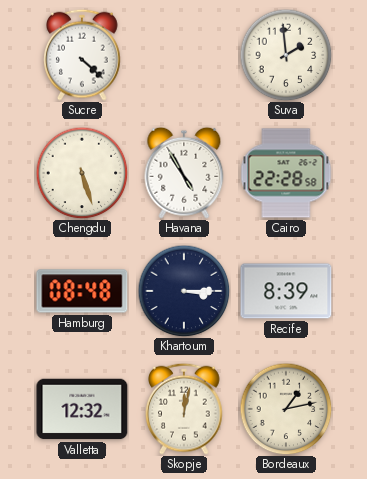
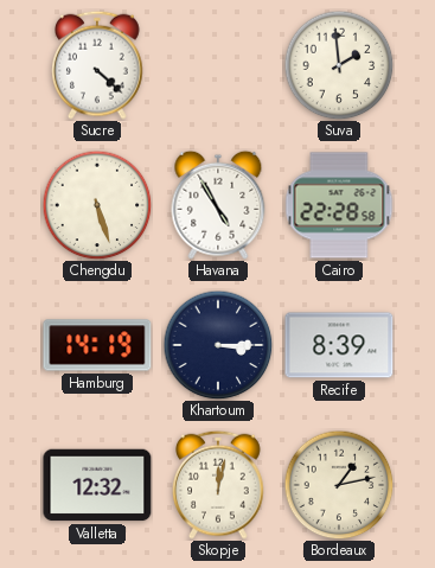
Hamburg: 08:48 -> 14:19 (97, 345)
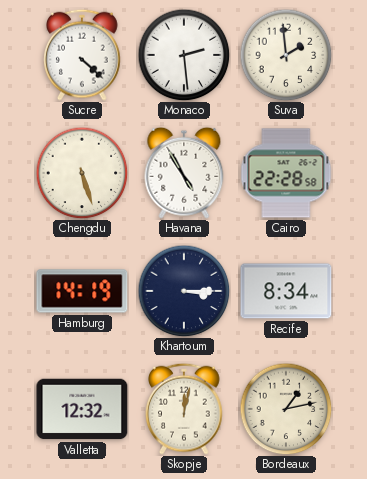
Monaco: none -> 2:29 (184, 55)
Recife: 8:39 -> 8:34 (286, 291)
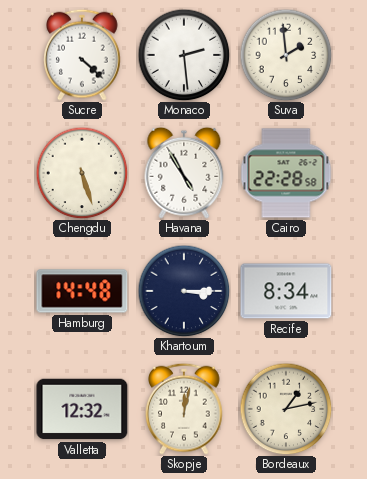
Hamburg: 14:19 -> 14:48 (82, 291)
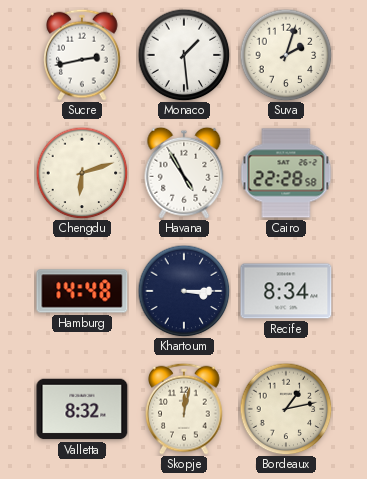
Sucre: 4:22 -> 2:43 (83, 55)
Monaco: 2:29 -> 1:29 (184, 55)
Suva: 1:59 -> 2:03 (286, 55)
Chengdu: 5:27 -> 6:12 (82, 173)
Valletta: 12:32 -> 8:32 (82, 409)
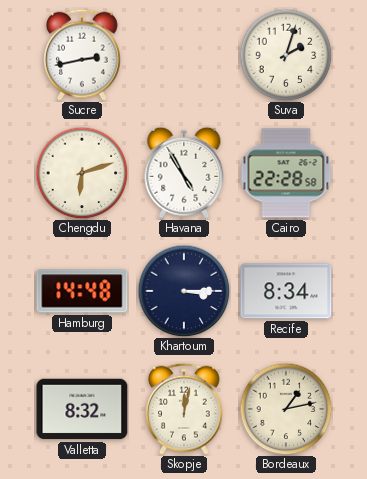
Monaco: 1:29 -> none (184, 55)
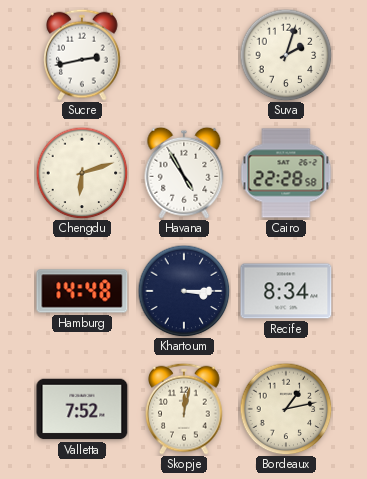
Valletta: 8:32 -> 7:52 (82, 409)
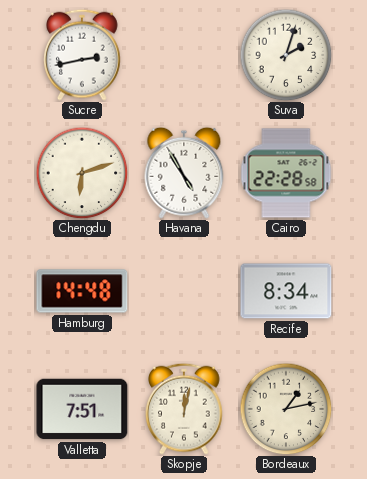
Khartoum: 3:15 -> none (184, 291)
Valletta: 7:52 -> 7:51 (82, 409)
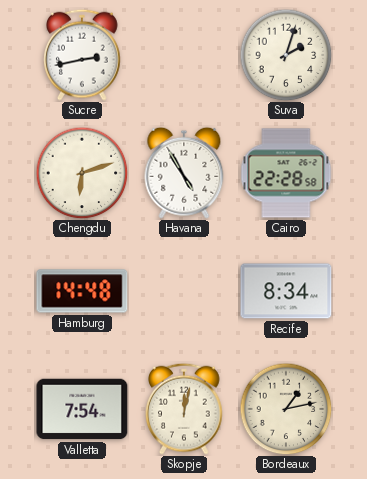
Valletta: 7:51 -> 7:54 (82, 409)
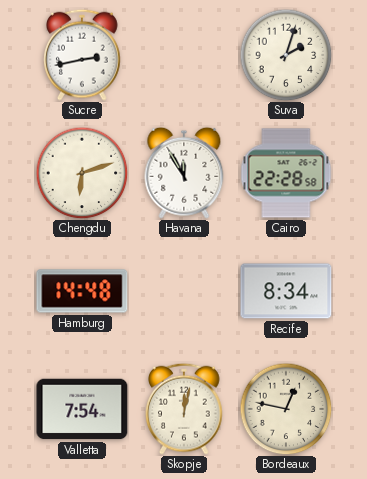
Havana: 4:55 -> 11:55 (184, 173)
Bordeaux: 1:13 -> 12:47 (286, 409)
